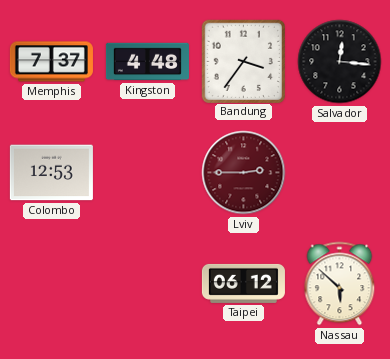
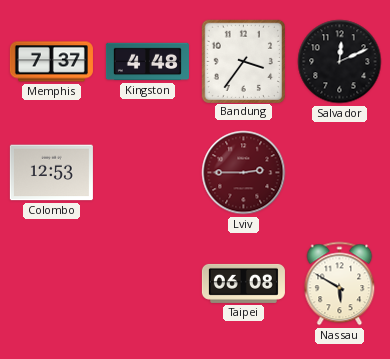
Salvador: 12:16 -> 12:11 (340, 62)
Taipei: 06:12 -> 06:08 (243, 283)
Nassau: 5:52 -> 5:50 (340, 284)
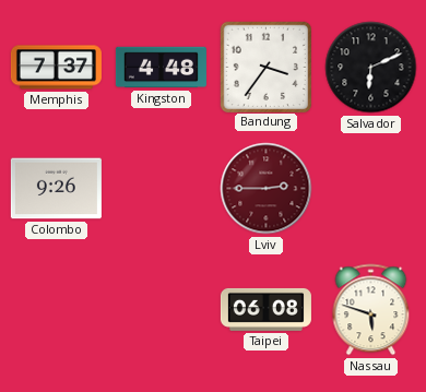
Salvador: 12:11 -> 6:11 (371, 68)
Colombo: 12:53 -> 9:26 (56, 189)
Nassau: 5:50 -> 5:48 (371, 310)
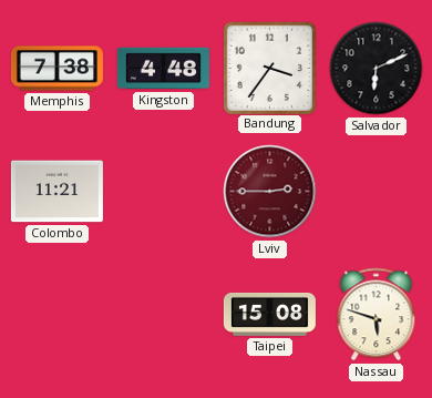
Memphis: 7:37 -> 7:38 (56, 69)
Colombo: 9:26 -> 11:21 (56, 192)
Taipei: 06:08 -> 15:08 (269, 314)
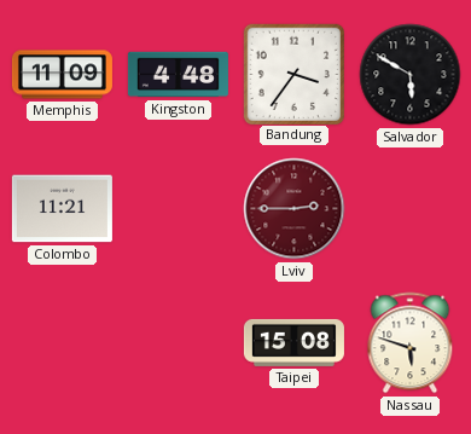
Memphis: 7:38 -> 11:09 (62, 75)
Salvador: 6:11 -> 5:50 (411, 75)
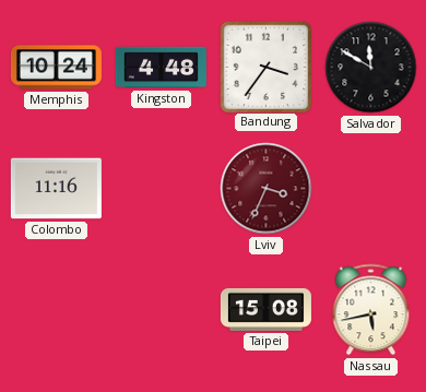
Memphis: 11:09 -> 10:24 (56, 68)
Salvador: 5:50 -> 11:50 (371, 68)
Colombo: 11:21 -> 11:16 (56, 189)
Lviv: 2:45 -> 3:34 (267, 189)
Nassau: 5:48 -> 5:43 (371, 310)
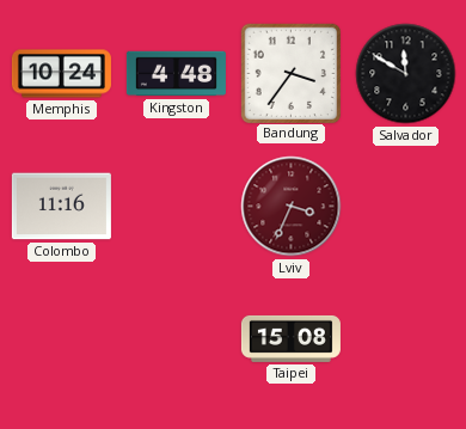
Nassau: 5:43 -> none (371, 310)
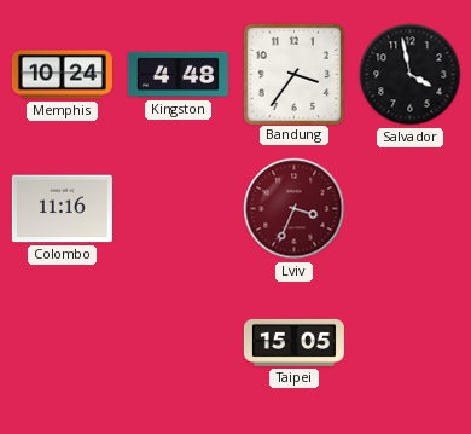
Salvador: 11:50 -> 3:58 (411, 75)
Taipei: 15:08 -> 15:05 (293, 342)
